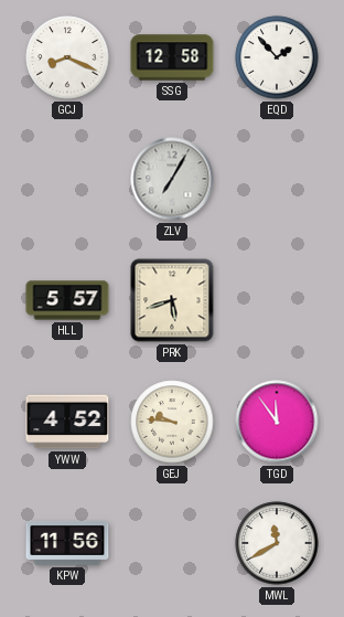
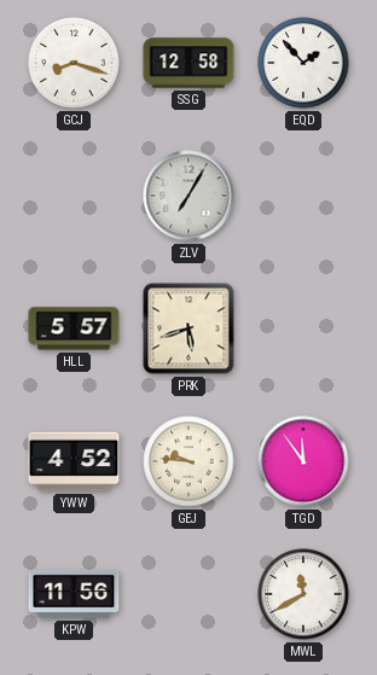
GCJ: 8:19 -> 8:18 (74, 63)
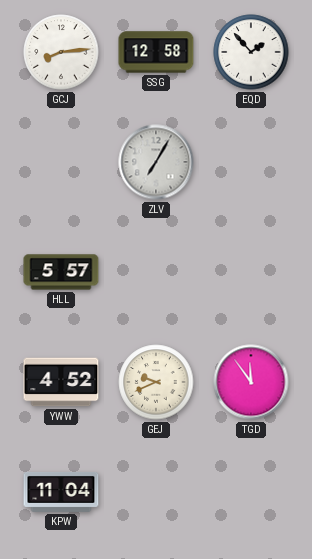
GCJ: 8:18 -> 8:14 (61, 52)
PRK: 5:42 -> none (188, 328)
GEJ: 9:46 -> 9:41 (156, 382)
KPW: 11:56 -> 11:04 (61, 492)
MWL: 11:40 -> none (303, 594)
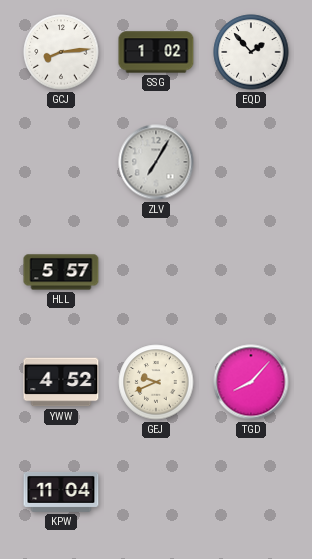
SSG: 12:58 -> 1:02 (156, 52)
TGD: 11:54 -> 8:07 (251, 382)
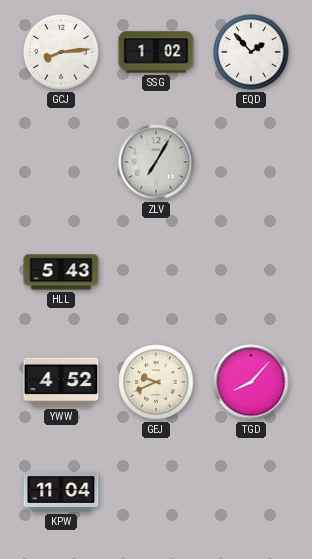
HLL: 5:57 -> 5:43 (61, 272)
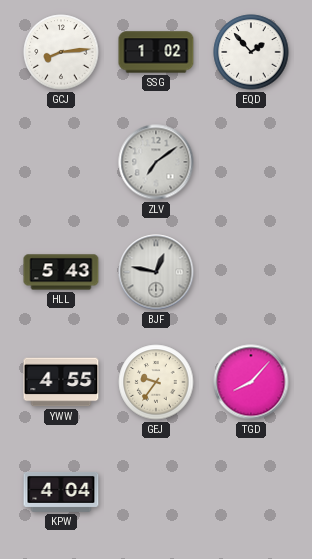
ZLV: 7:05 -> 7:09 (156, 162)
BJF: none -> 12:47 (156, 272)
YWW: 4:52 -> 4:55 (61, 382)
GEJ: 9:41 -> 9:36 (156, 382)
KPW: 11:04 -> 4:04 (61, 492)
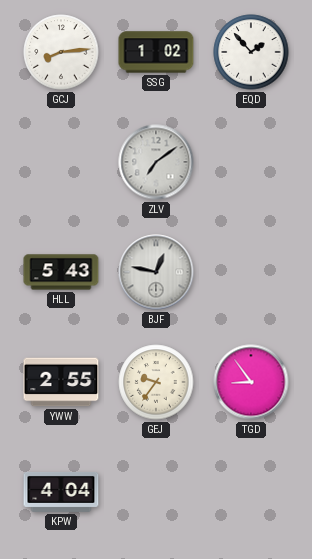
YWW: 4:55 -> 2:55 (61, 382)
TGD: 8:07 -> 8:54 (251, 382)
